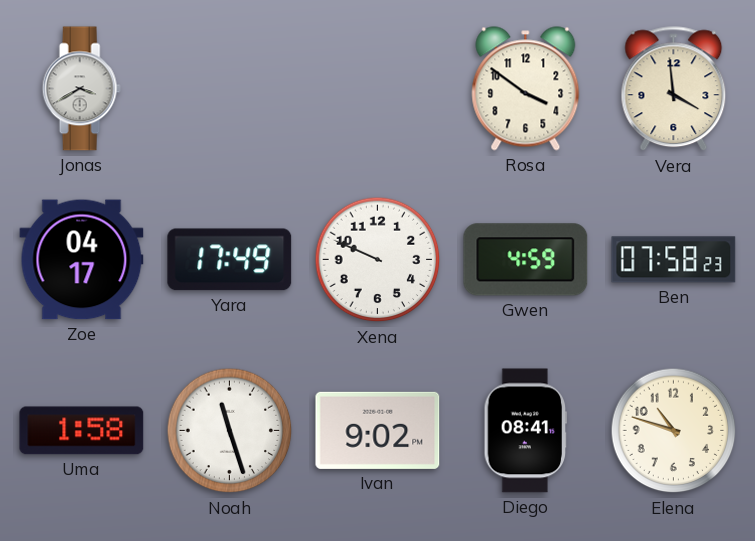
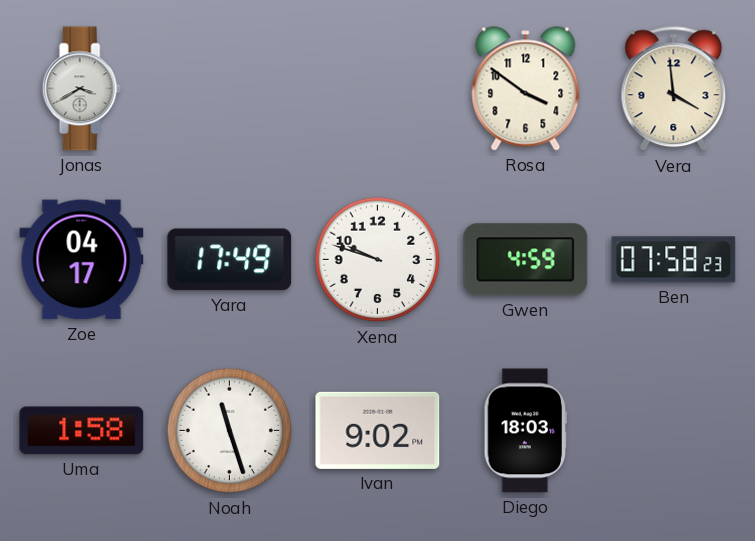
Xena: 9:49 -> 9:48 (378, 260)
Diego: 08:41 -> 18:03 (526, 431)
Elena: 10:48 -> none (674, 431)
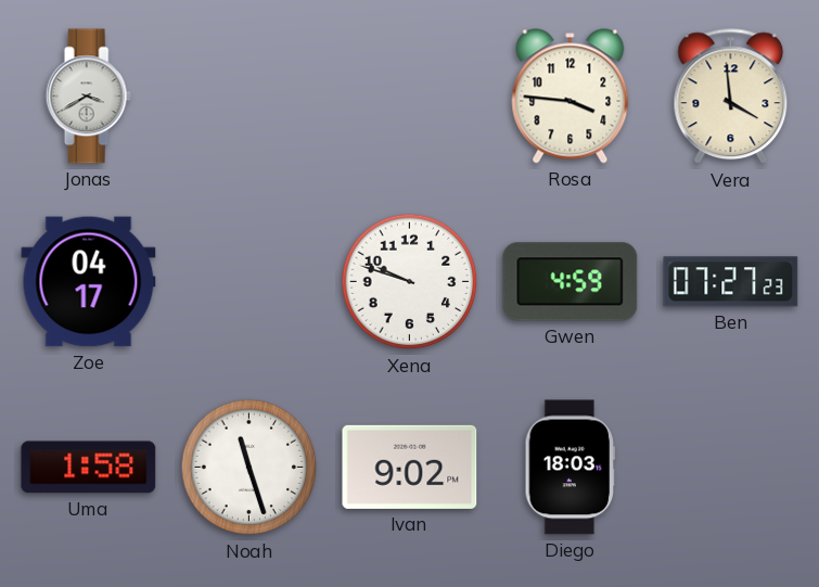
Rosa: 3:51 -> 3:46 (571, 97)
Yara: 17:49 -> none (230, 260)
Ben: 07:58 -> 07:27 (731, 282)
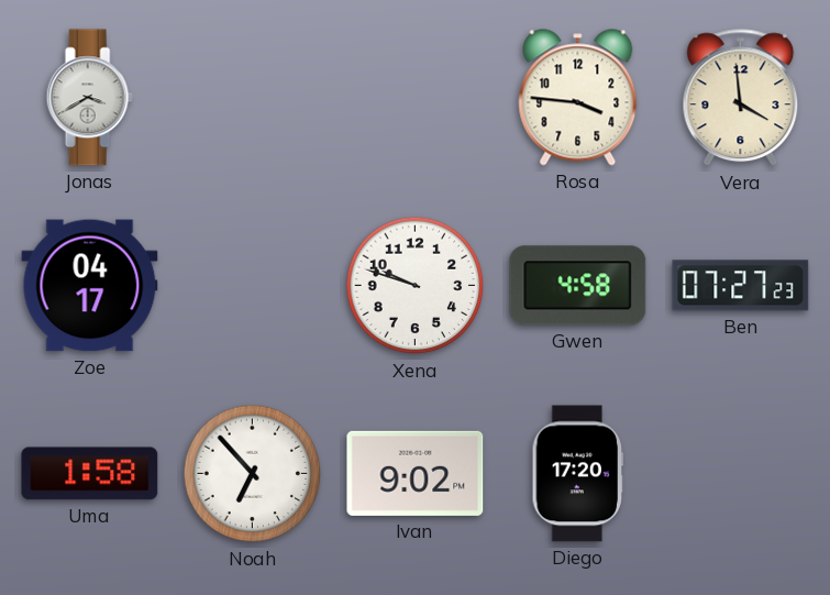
Gwen: 4:59 -> 4:58 (578, 286)
Noah: 11:27 -> 6:53 (253, 474)
Diego: 18:03 -> 17:20 (578, 474)
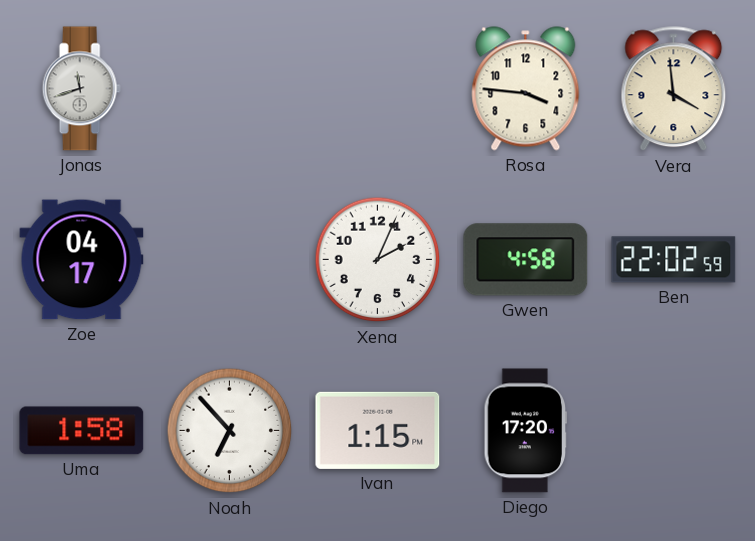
Jonas: 3:40 -> 11:42 (81, 89)
Xena: 9:48 -> 2:04 (378, 260)
Ben: 07:27 -> 22:02 (674, 260)
Ivan: 9:02 -> 1:15 (378, 430)
